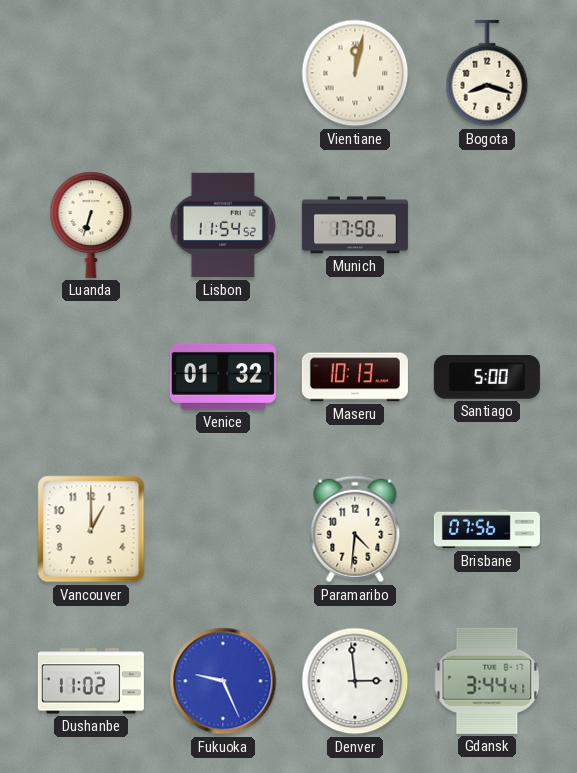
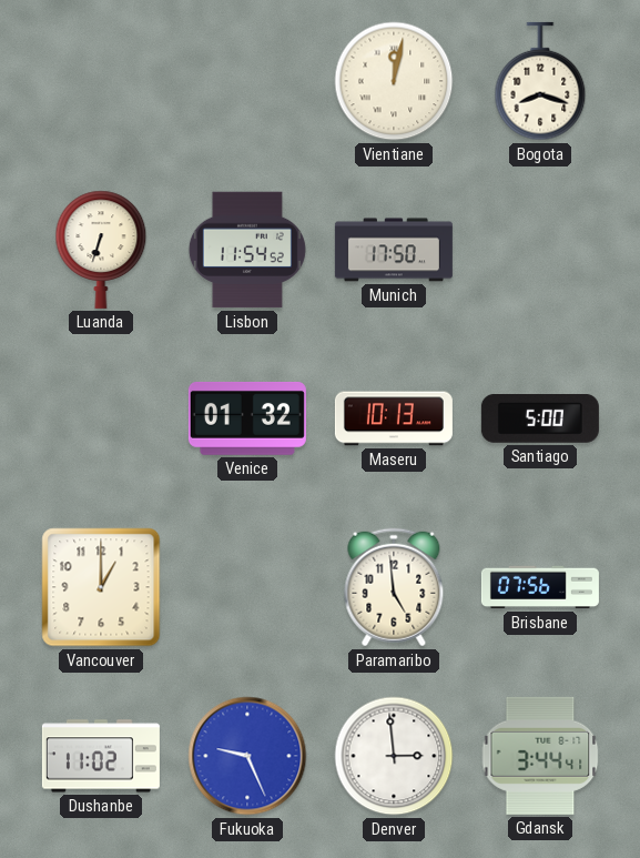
Paramaribo: 4:31 -> 4:59 (394, 587)
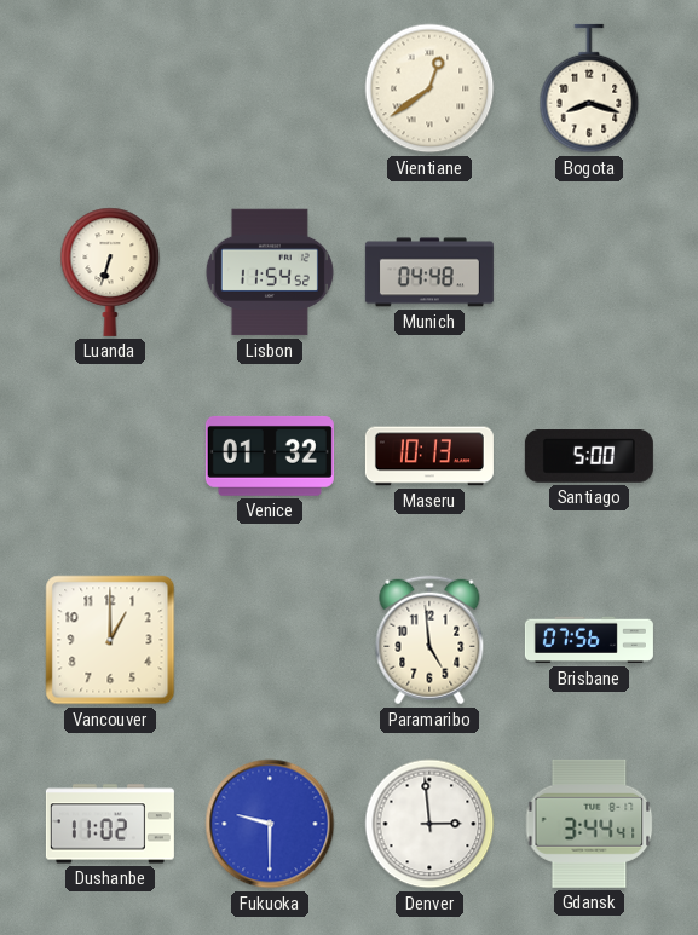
Vientiane: 12:02 -> 12:39 (429, 88)
Munich: 17:50 -> 04:48 (429, 272)
Fukuoka: 9:26 -> 9:30 (270, 824)
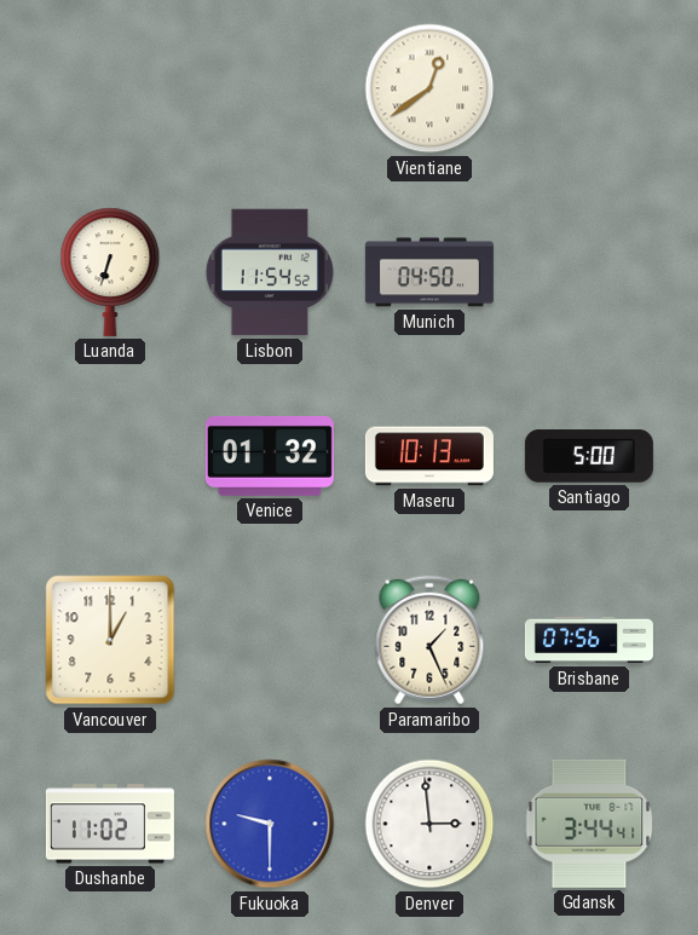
Bogota: 8:18 -> none (589, 88)
Munich: 04:48 -> 04:50 (429, 272)
Paramaribo: 4:59 -> 1:26 (429, 640)
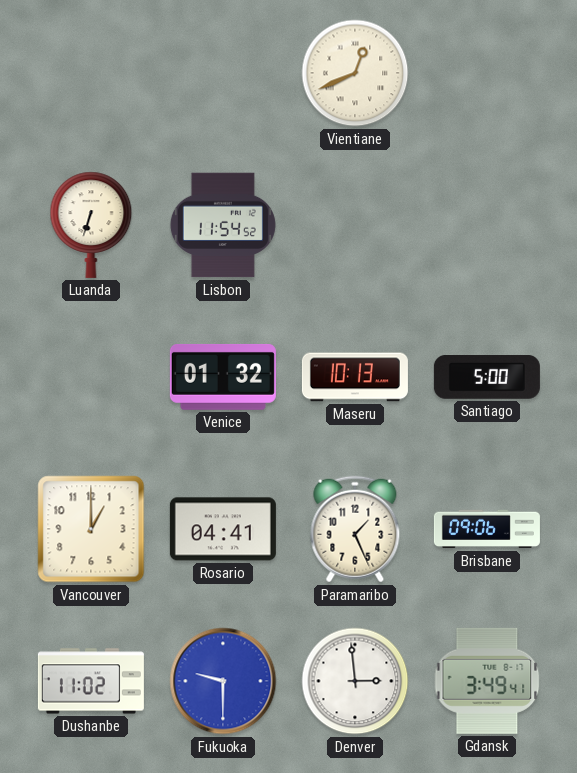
Vientiane: 12:39 -> 12:41 (355, 73)
Munich: 04:50 -> none (429, 272)
Rosario: none -> 04:41 (223, 529)
Brisbane: 07:56 -> 09:06 (487, 529)
Gdansk: 3:44 -> 3:49 (487, 681)
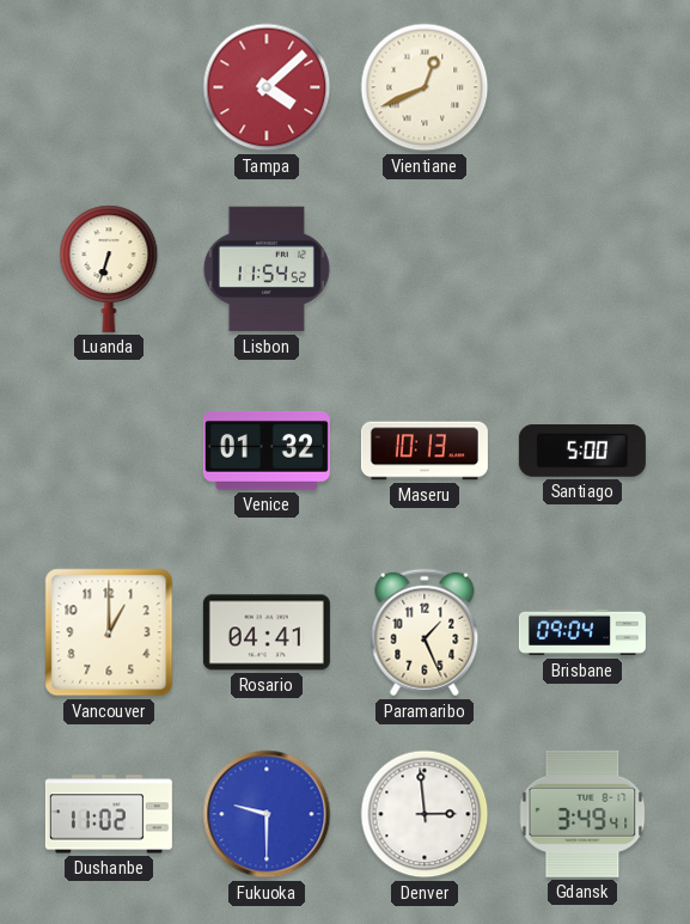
Tampa: none -> 4:08 (267, 87)
Brisbane: 09:06 -> 09:04 (582, 632)
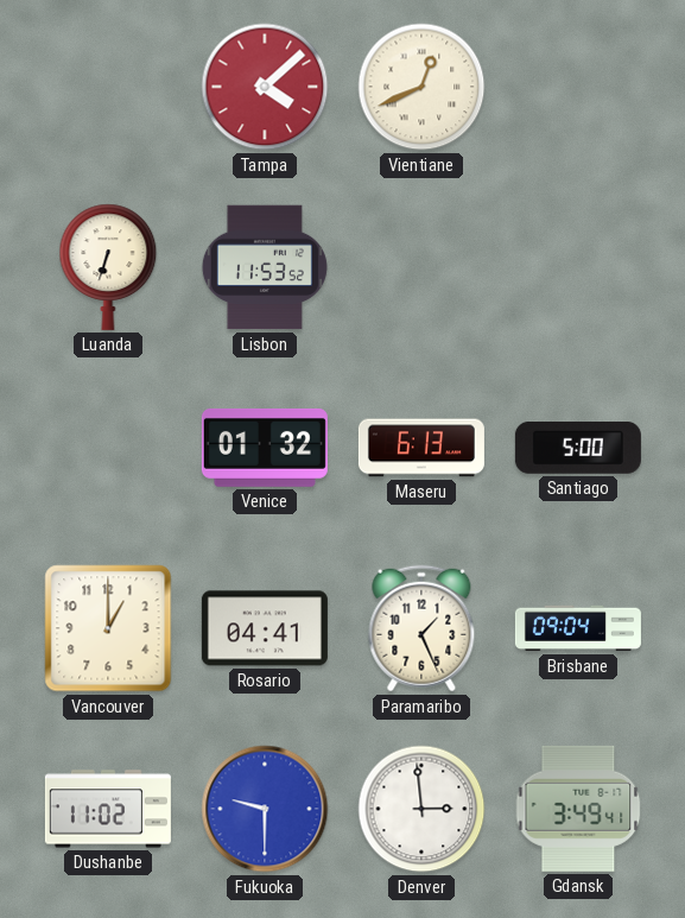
Lisbon: 11:54 -> 11:53 (265, 267)
Maseru: 10:13 -> 6:13 (421, 448)
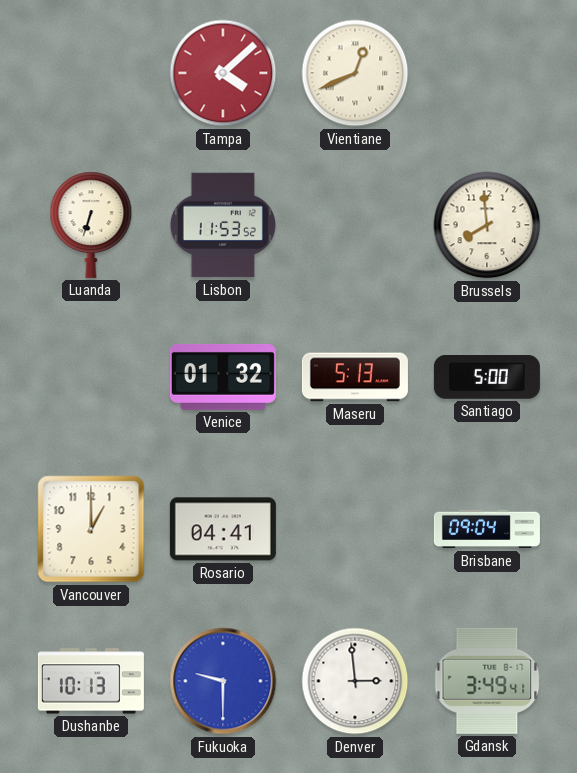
Brussels: none -> 7:59 (487, 225)
Maseru: 6:13 -> 5:13 (355, 377)
Paramaribo: 1:26 -> none (421, 628)
Dushanbe: 11:02 -> 10:13 (91, 681)
